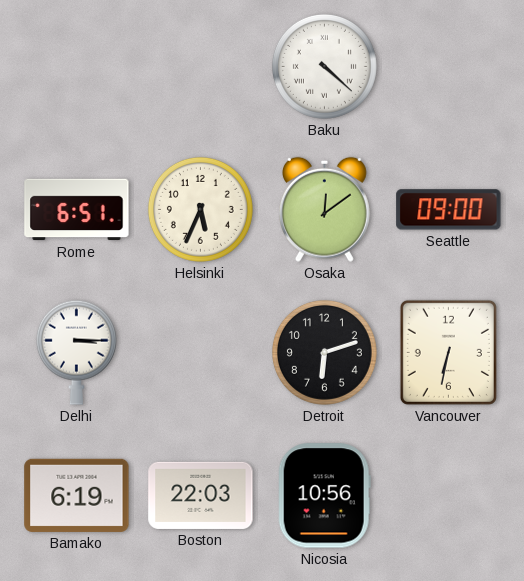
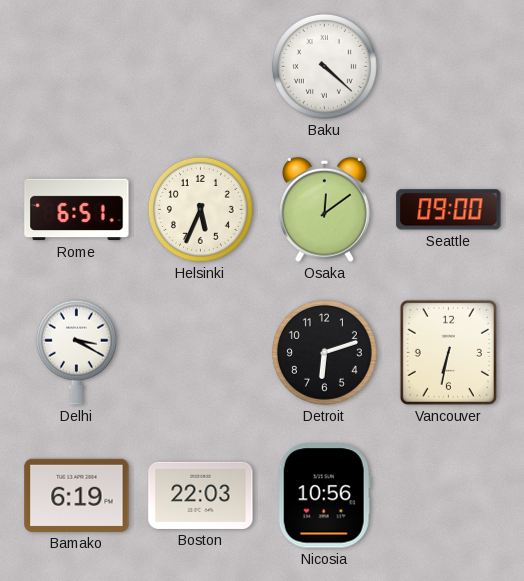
Delhi: 3:15 -> 3:20 (76, 352)
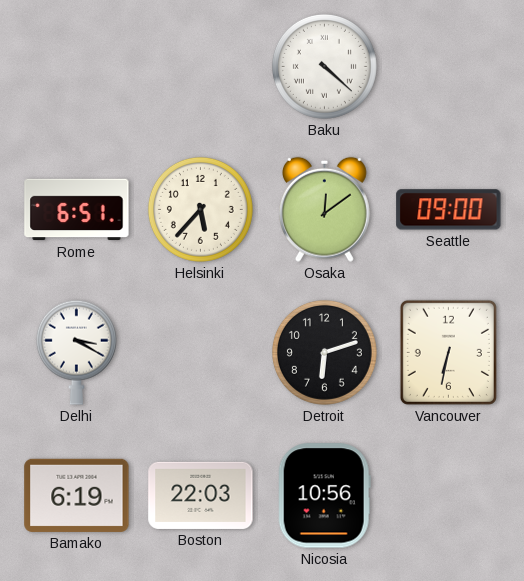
Helsinki: 5:34 -> 5:37 (200, 209)
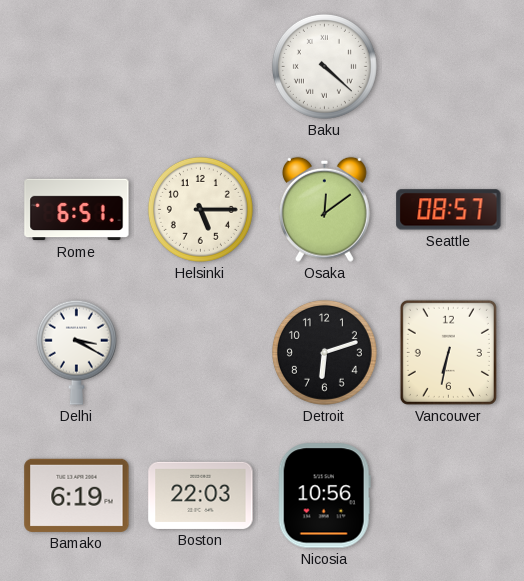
Helsinki: 5:37 -> 5:15 (200, 209)
Seattle: 09:00 -> 08:57 (449, 210)
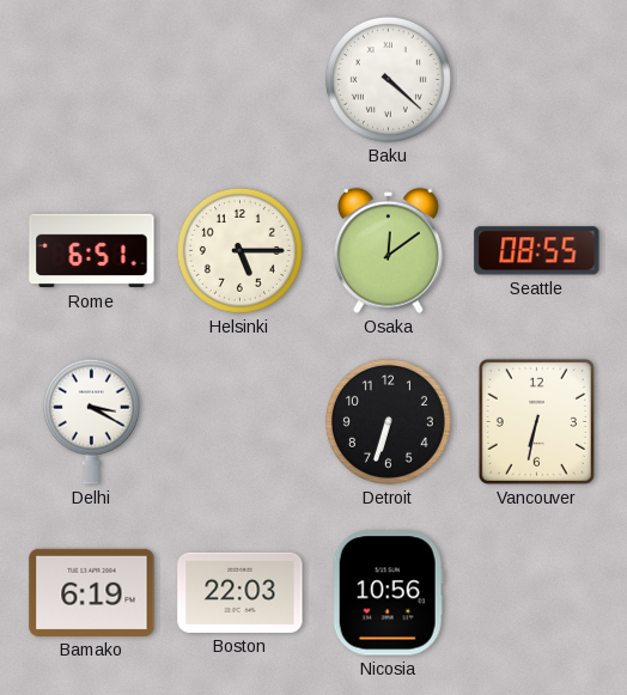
Seattle: 08:57 -> 08:55 (537, 251)
Detroit: 6:12 -> 6:33 (388, 421)
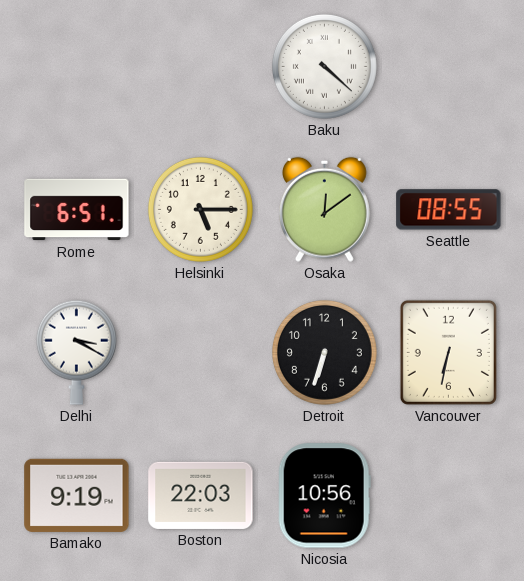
Bamako: 6:19 -> 9:19 (77, 495)
